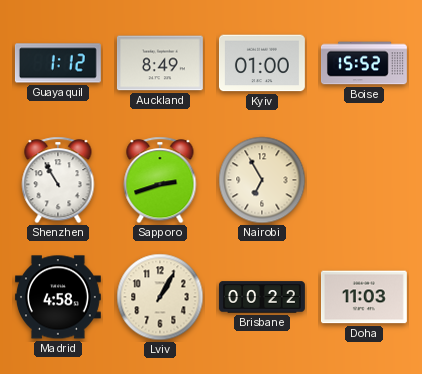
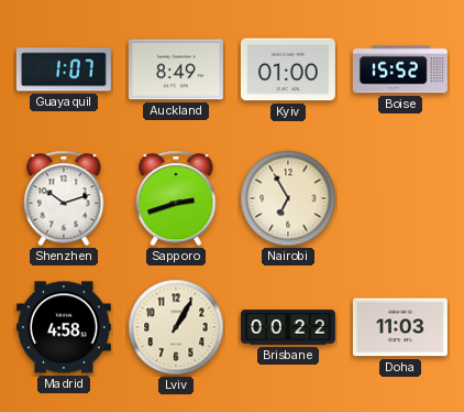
Guayaquil: 1:12 -> 1:07 (64, 69)
Shenzhen: 10:55 -> 10:12 (64, 198)
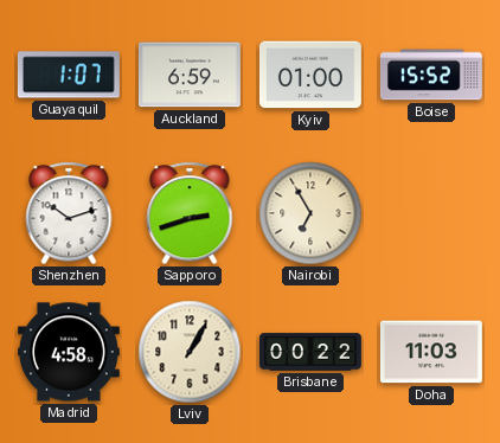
Auckland: 8:49 -> 6:59 (190, 75)
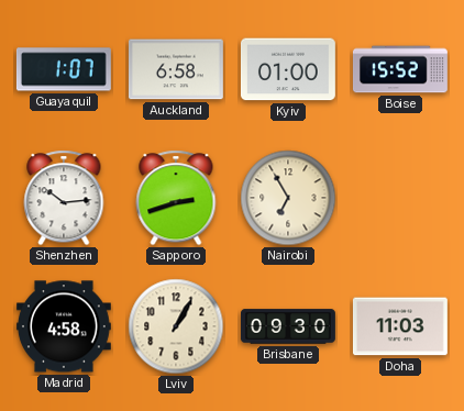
Auckland: 6:59 -> 6:58 (176, 69)
Shenzhen: 10:12 -> 10:14 (64, 198)
Brisbane: 00:22 -> 09:30 (288, 326)
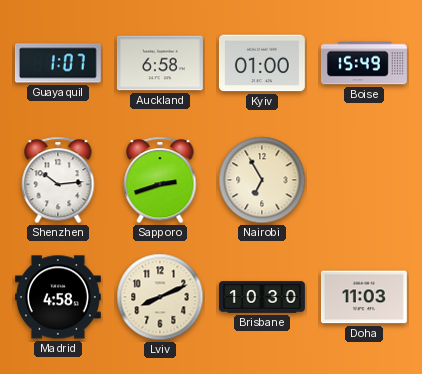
Boise: 15:52 -> 15:49 (364, 63)
Lviv: 1:05 -> 8:11 (160, 297)
Brisbane: 09:30 -> 10:30 (262, 297)
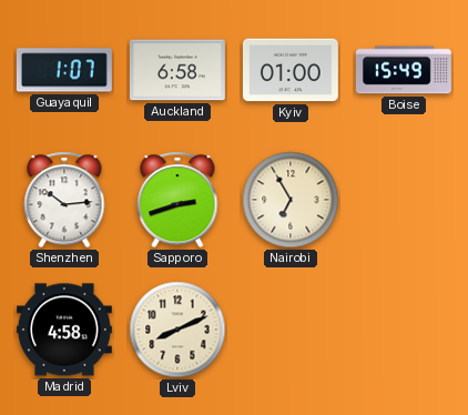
Brisbane: 10:30 -> none (262, 297)
Doha: 11:03 -> none (364, 297)
